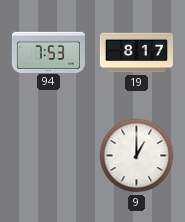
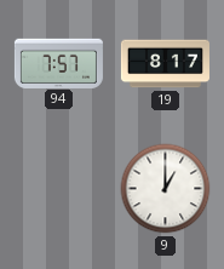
94: 7:53 -> 7:57 (58, 63)
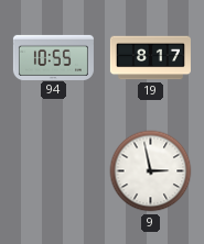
94: 7:57 -> 10:55 (53, 57)
9: 1:00 -> 2:58 (151, 171)
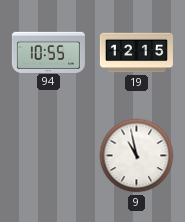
19: 8:17 -> 12:15 (136, 53)
9: 2:58 -> 10:58 (137, 156)
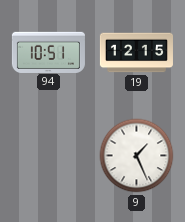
94: 10:55 -> 10:51 (48, 52)
9: 10:58 -> 1:26 (137, 156)
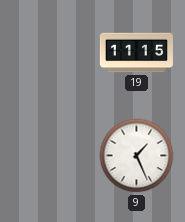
94: 10:51 -> none (48, 52)
19: 12:15 -> 11:15 (136, 53)
